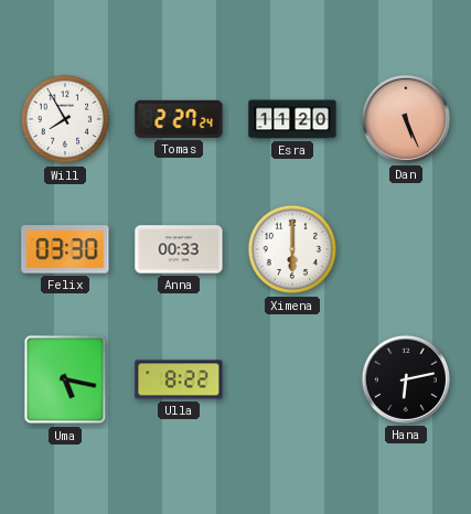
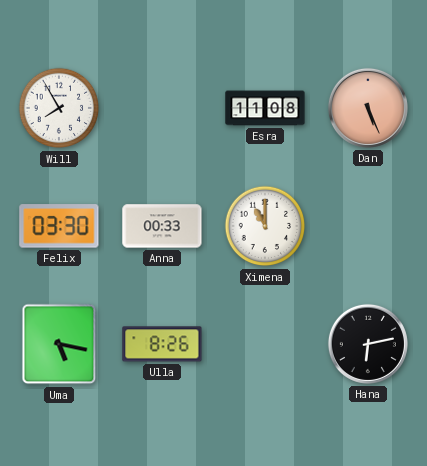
Tomas: 2:27 -> none (179, 119)
Esra: 11:20 -> 11:08 (265, 108)
Ximena: 6:00 -> 11:00 (265, 226)
Ulla: 8:22 -> 8:26 (162, 344)
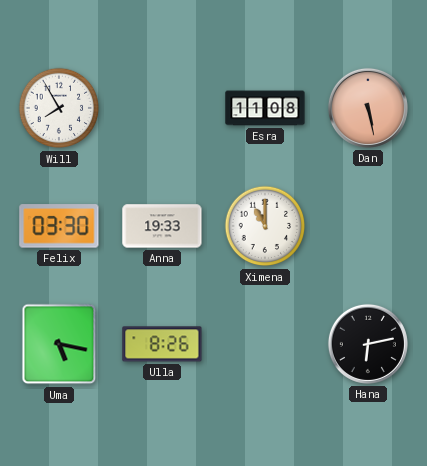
Dan: 5:26 -> 5:28 (368, 108)
Anna: 00:33 -> 19:33 (162, 226)
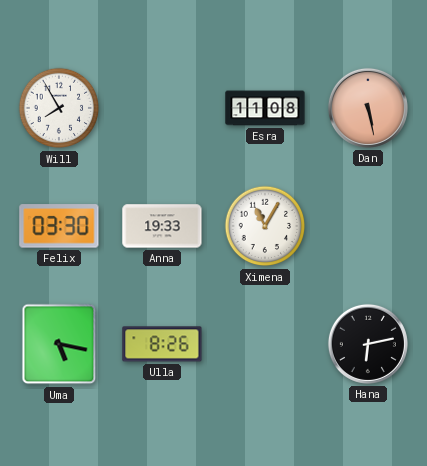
Ximena: 11:00 -> 11:05 (265, 226)
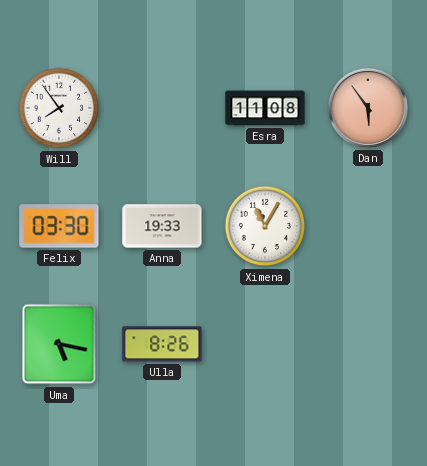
Will: 7:55 -> 7:54 (59, 108)
Dan: 5:28 -> 5:54 (368, 108)
Hana: 6:13 -> none (368, 344)
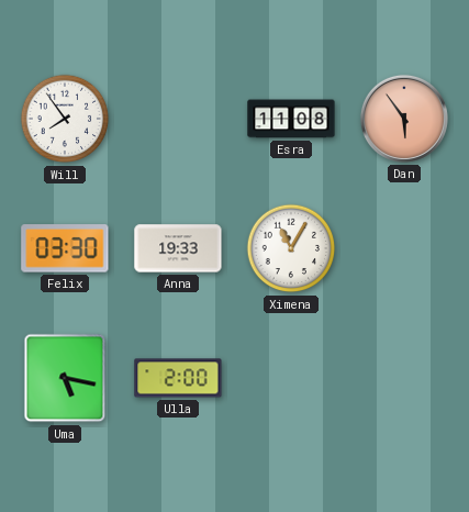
Ulla: 8:26 -> 2:00 (178, 378)
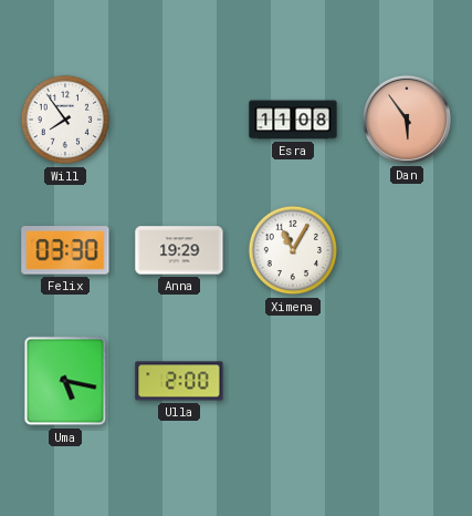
Anna: 19:33 -> 19:29 (179, 250)
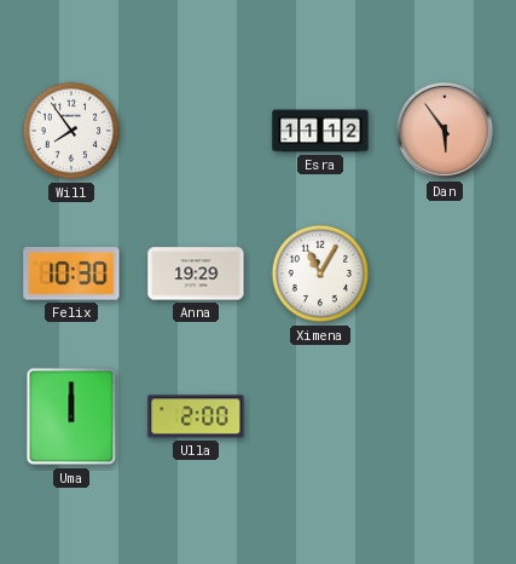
Esra: 11:08 -> 11:12 (320, 131)
Felix: 03:30 -> 10:30 (71, 274)
Uma: 5:17 -> 12:00 (71, 416)
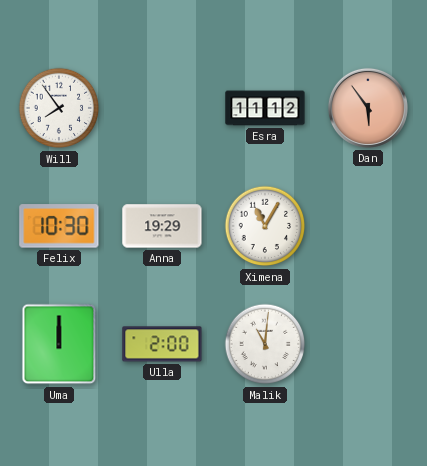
Malik: none -> 11:01 (265, 344)
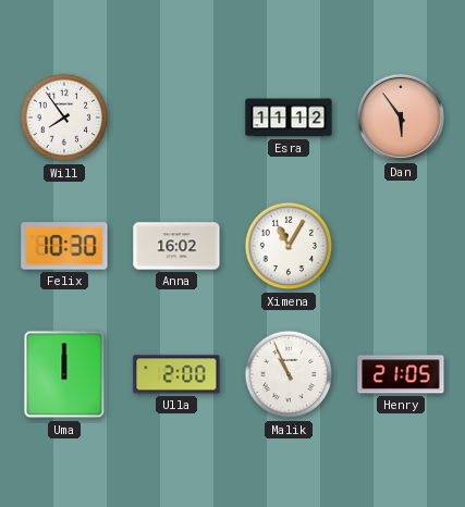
Anna: 19:29 -> 16:02 (176, 246)
Malik: 11:01 -> 10:56 (289, 374)
Henry: none -> 21:05 (401, 374)
